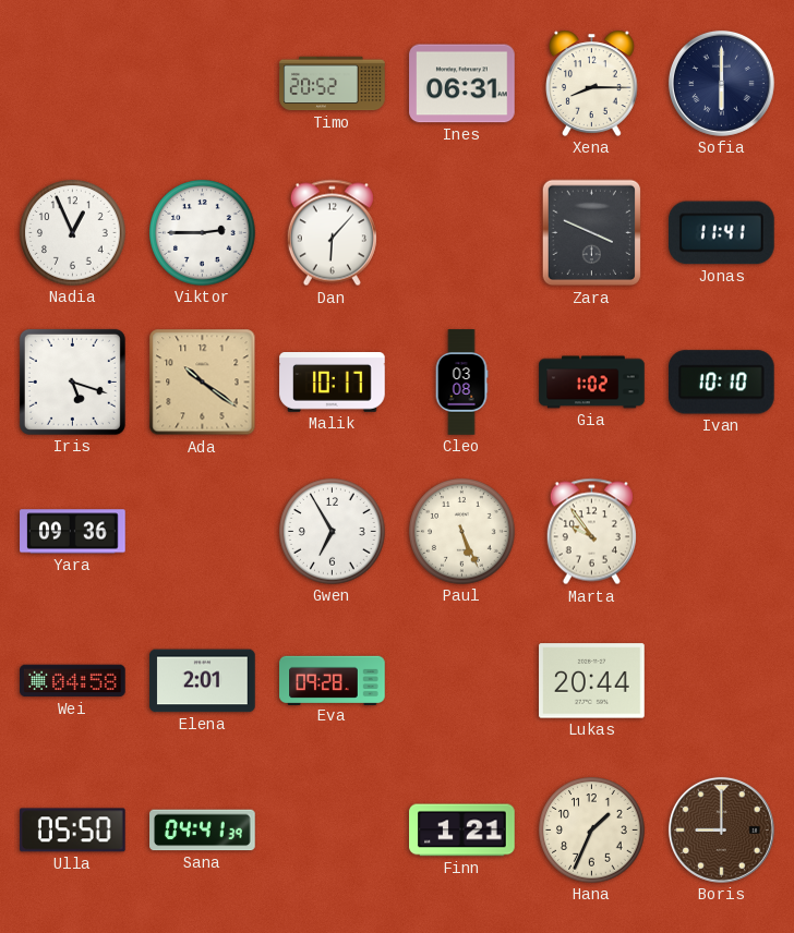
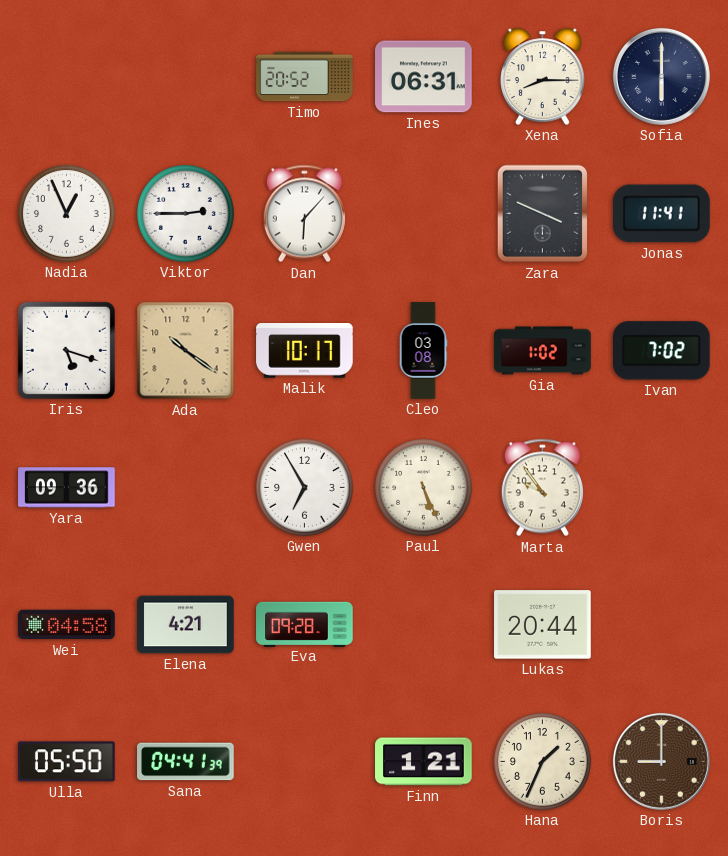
Ivan: 10:10 -> 7:02 (661, 351)
Elena: 2:01 -> 4:21 (186, 625)
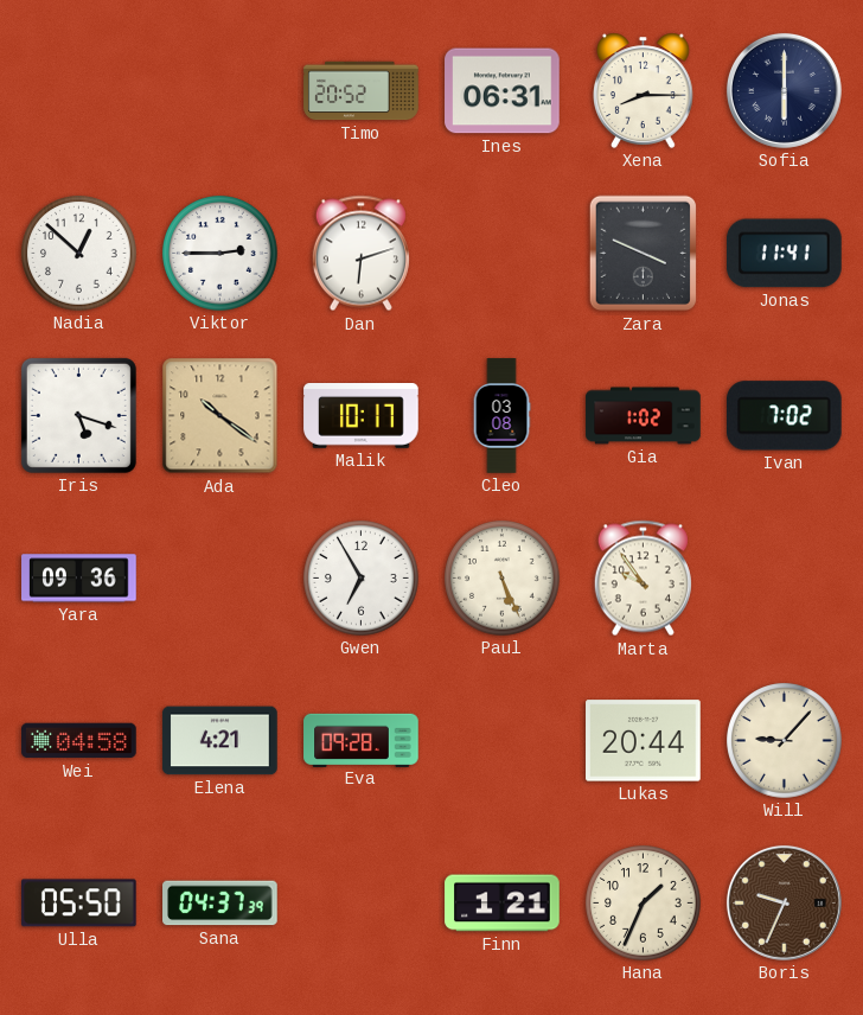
Nadia: 12:56 -> 12:52 (79, 254)
Dan: 6:07 -> 6:12 (360, 254)
Will: none -> 9:07 (785, 741)
Sana: 04:41 -> 04:37 (220, 904)
Boris: 9:00 -> 9:34 (784, 902)
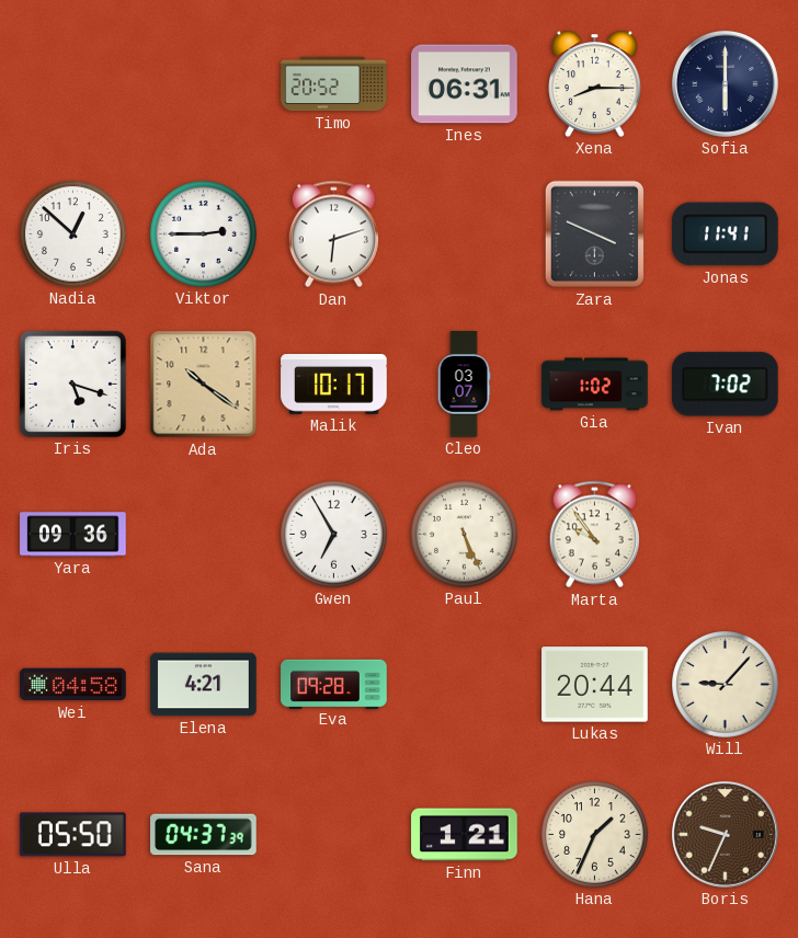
Cleo: 03:08 -> 03:07 (464, 385)
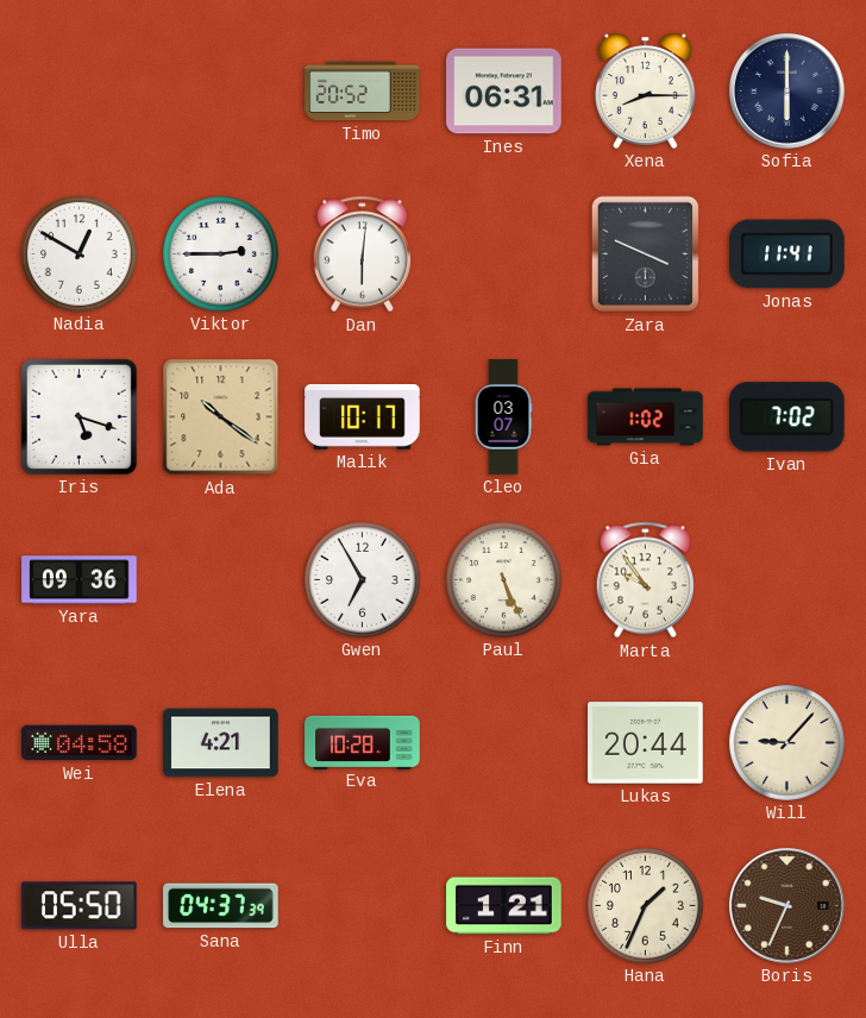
Nadia: 12:52 -> 12:50 (80, 254)
Dan: 6:12 -> 6:01 (362, 254)
Eva: 09:28 -> 10:28 (363, 742)
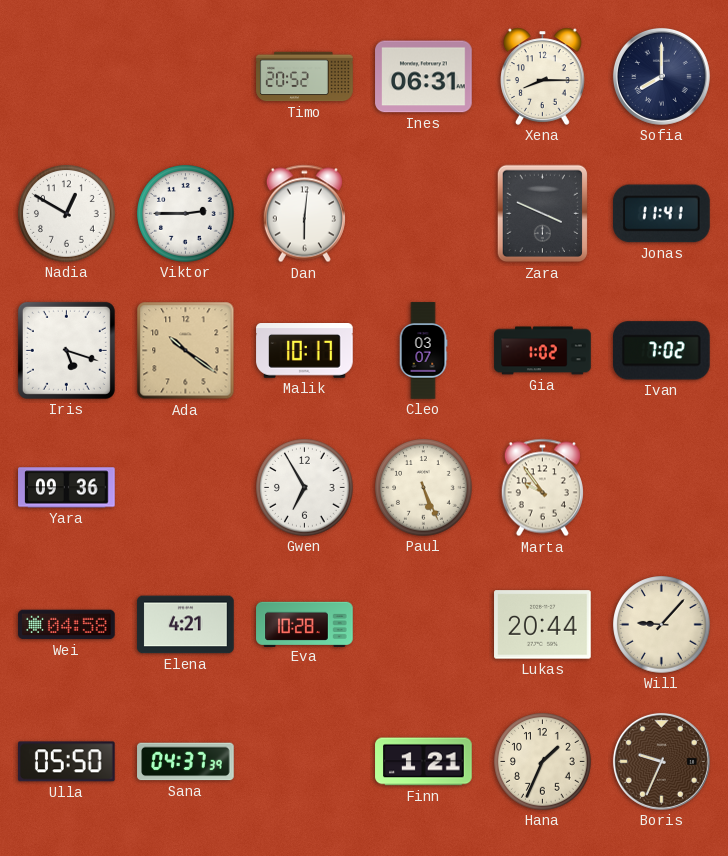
Sofia: 6:00 -> 8:00 (661, 76)
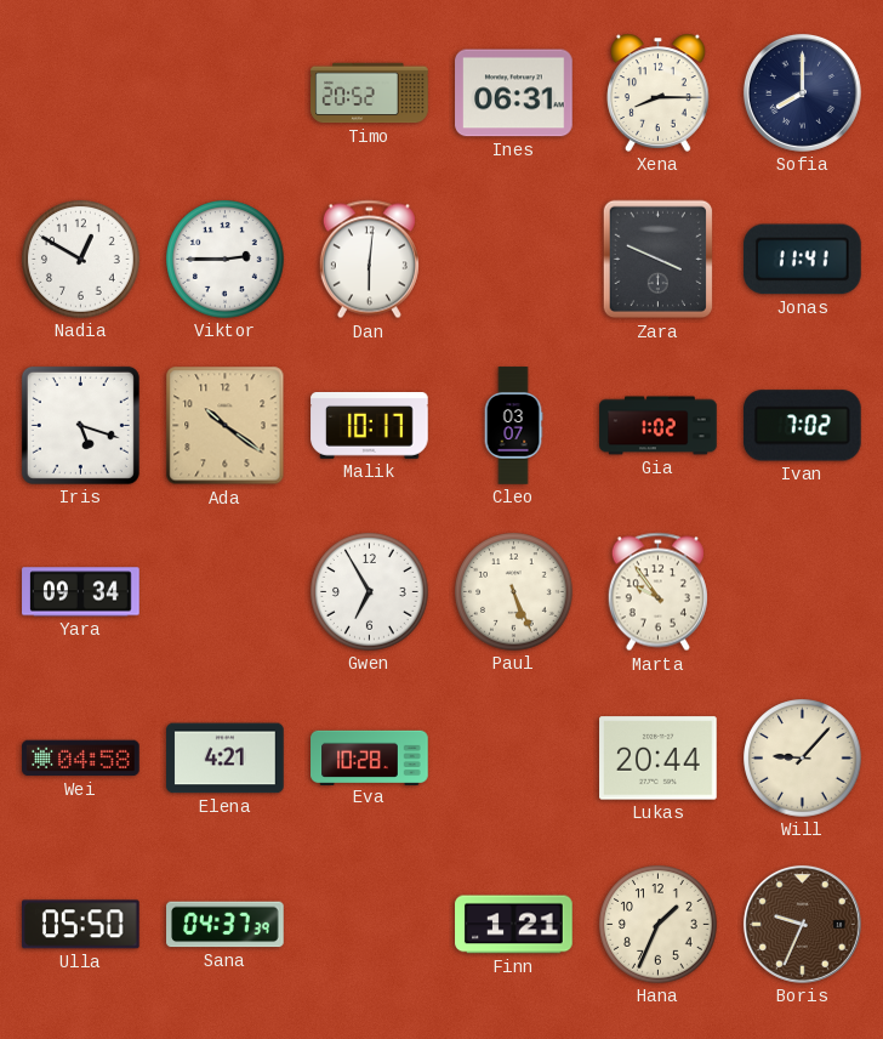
Yara: 09:36 -> 09:34 (81, 592)
